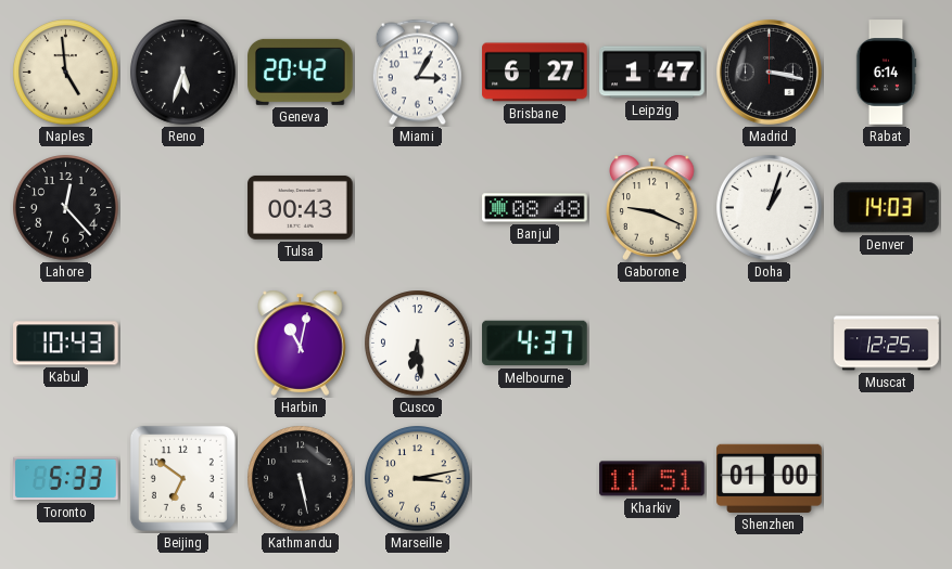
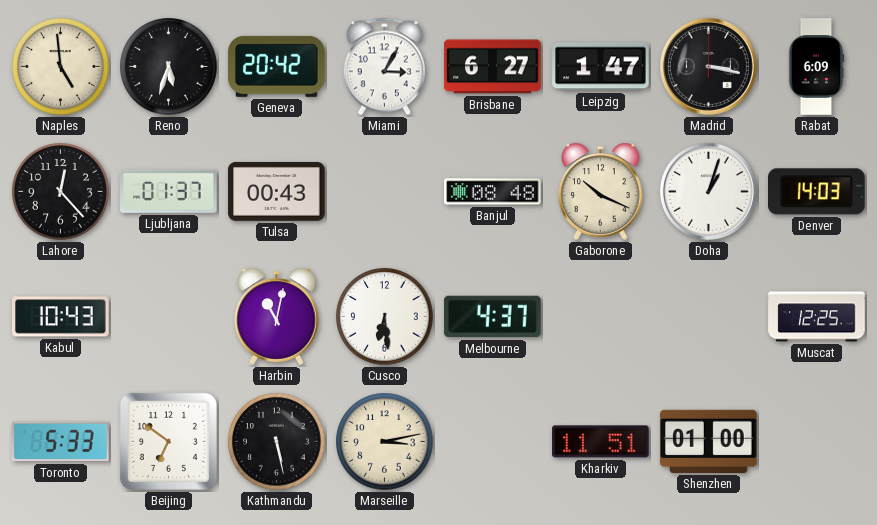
Rabat: 6:14 -> 6:09 (816, 67)
Ljubljana: none -> 01:37 (169, 191)
Gaborone: 9:19 -> 10:19 (601, 191)
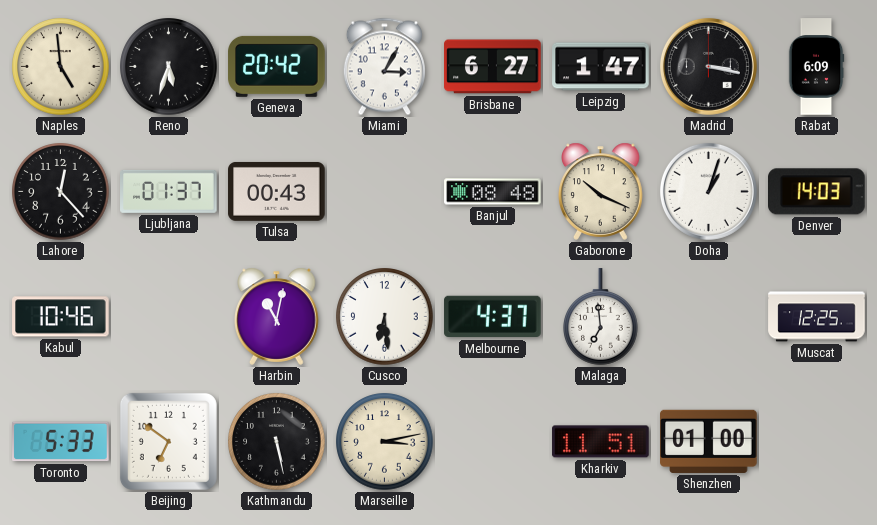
Kabul: 10:43 -> 10:46 (61, 317)
Malaga: none -> 6:59 (601, 317)
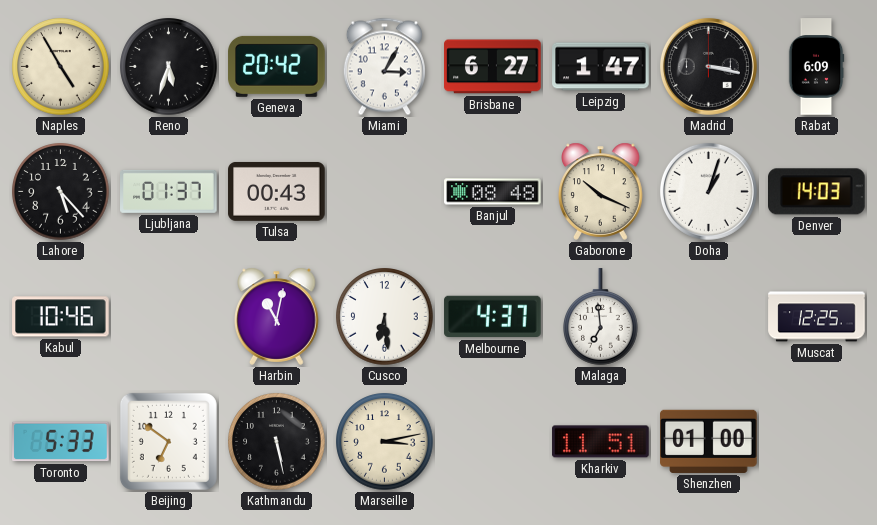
Naples: 4:59 -> 4:55 (61, 67)
Lahore: 12:23 -> 5:23 (61, 192)
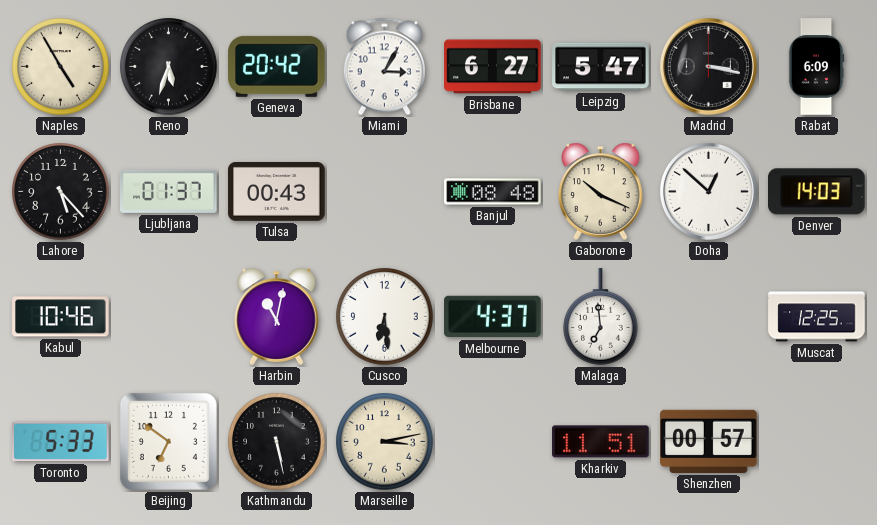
Leipzig: 1:47 -> 5:47 (601, 67)
Doha: 1:03 -> 12:52 (708, 191)
Shenzhen: 01:00 -> 00:57 (709, 441)
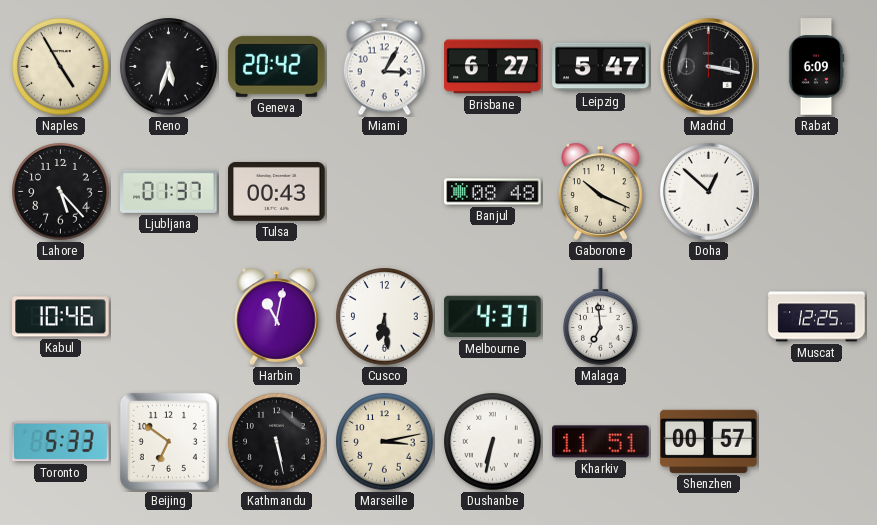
Denver: 14:03 -> none (817, 192)
Dushanbe: none -> 6:32 (493, 442)
